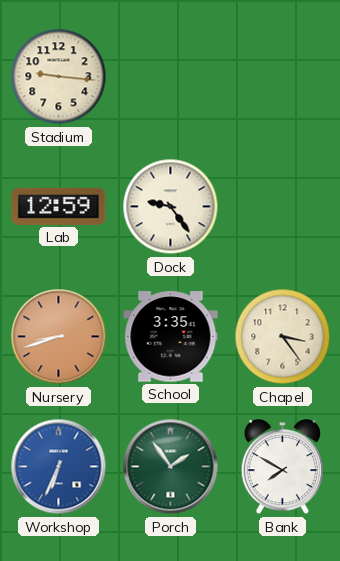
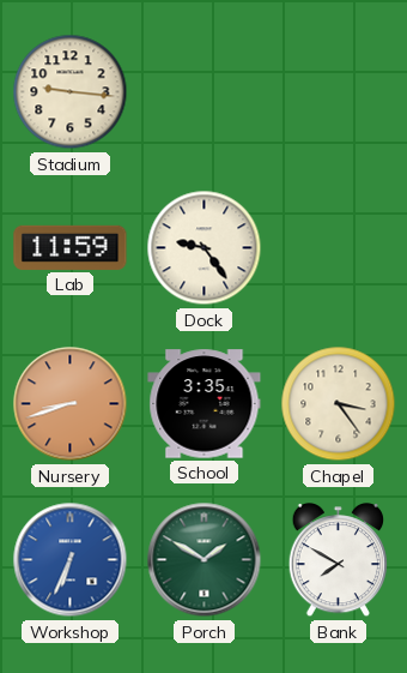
Lab: 12:59 -> 11:59 (71, 247)
Porch: 1:54 -> 1:50 (205, 560)
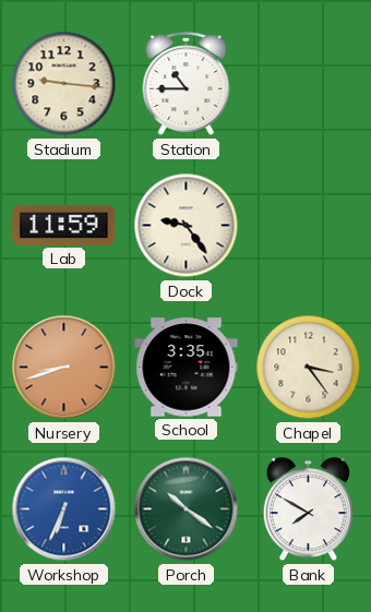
Station: none -> 10:45 (187, 84)
Porch: 1:50 -> 10:21 (187, 509)
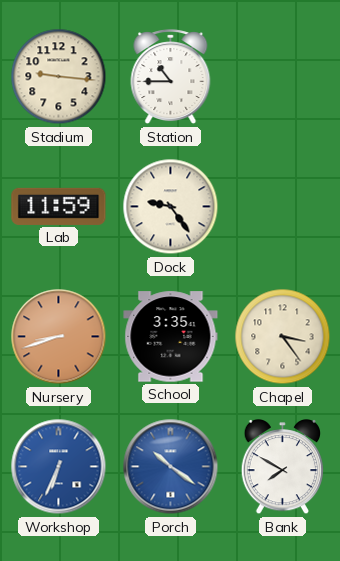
Porch dial: green -> blue (171, 467)
